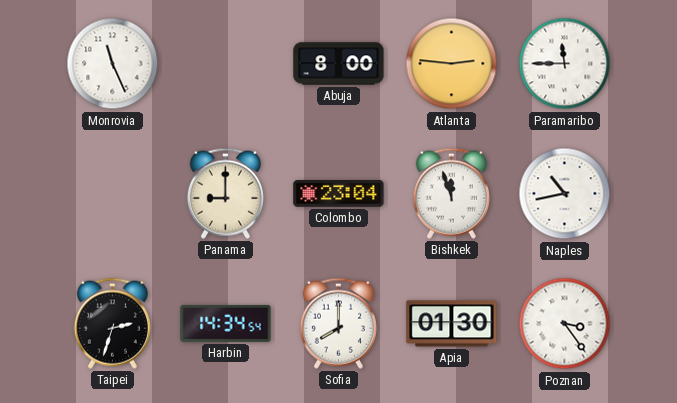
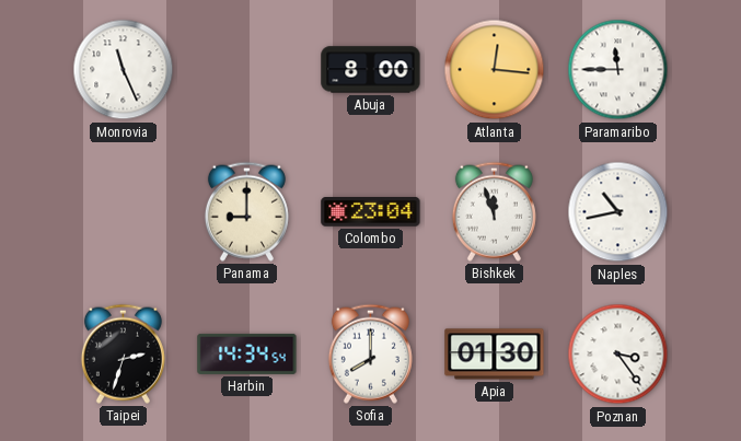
Atlanta: 2:46 -> 12:16 (495, 70)
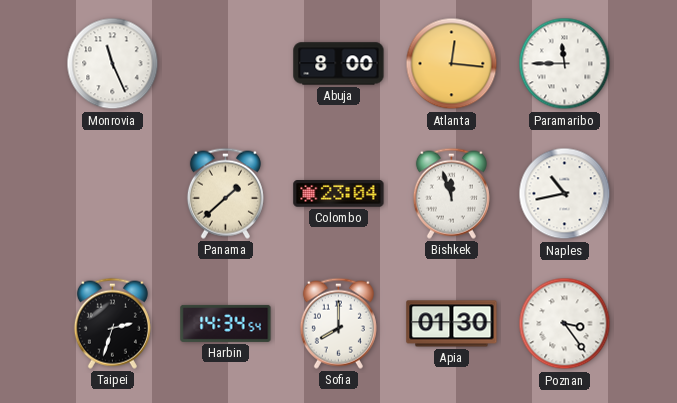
Panama: 9:00 -> 1:38 (225, 193)
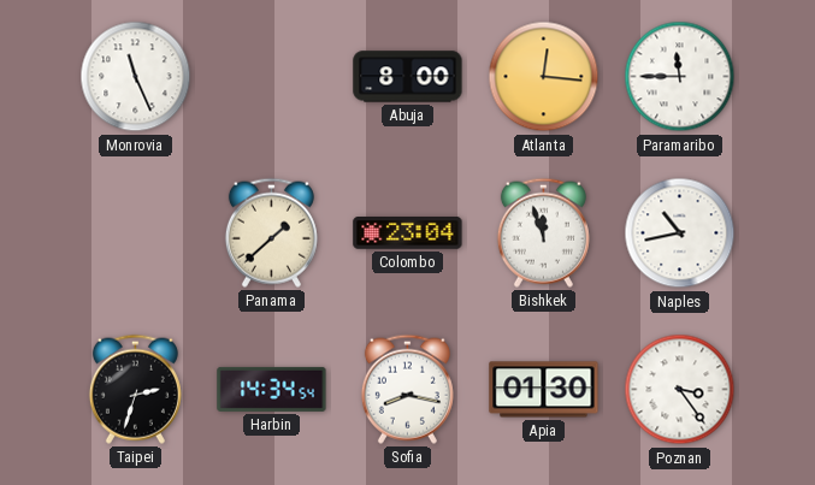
Sofia: 8:00 -> 8:17 (407, 389)
